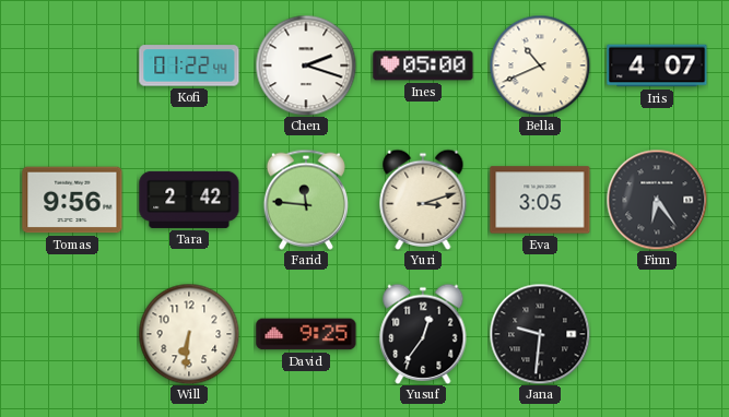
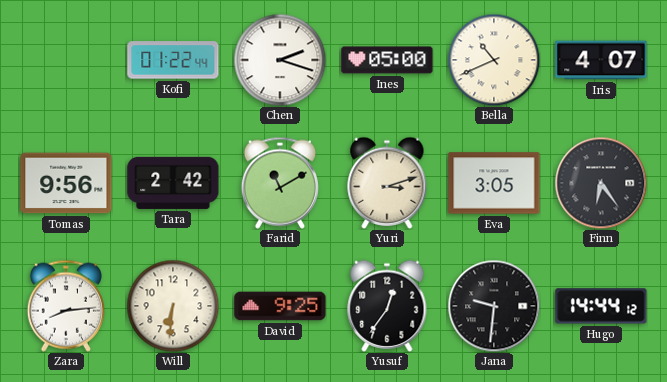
Farid: 11:46 -> 11:10 (280, 183)
Zara: none -> 8:14 (66, 306)
Hugo: none -> 14:44 (601, 306)
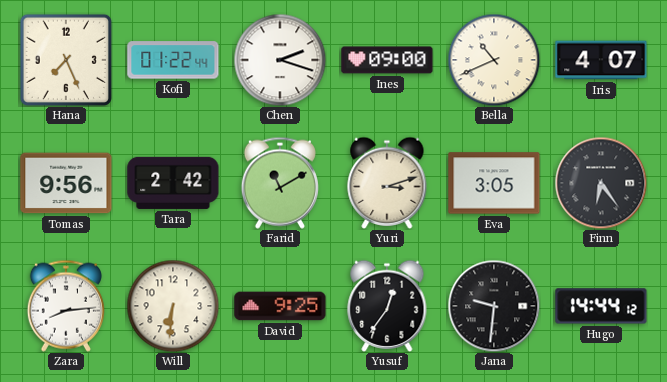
Hana: none -> 7:26 (66, 60)
Ines: 05:00 -> 09:00 (387, 60)
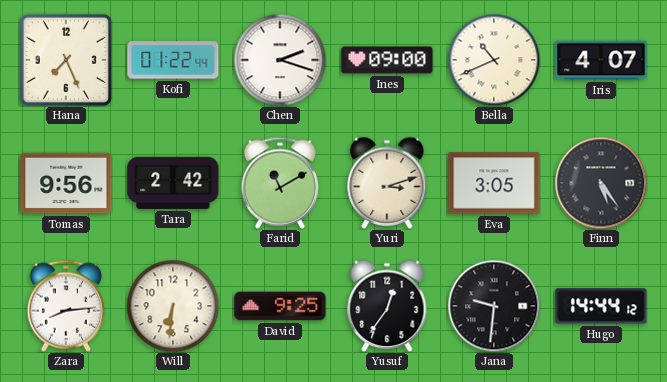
Finn: 6:24 -> 5:24 (601, 183)
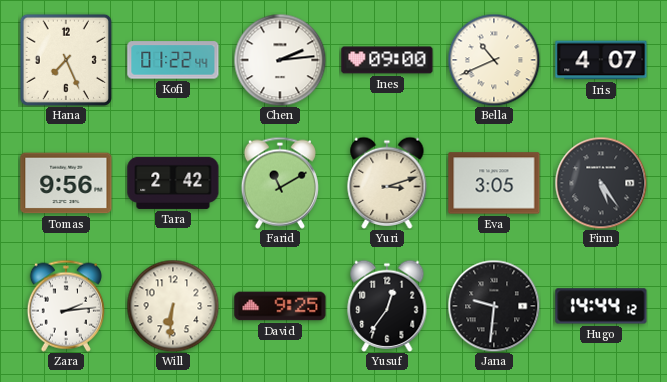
Chen: 2:18 -> 2:14 (280, 60)
Zara: 8:14 -> 2:14 (66, 306)
